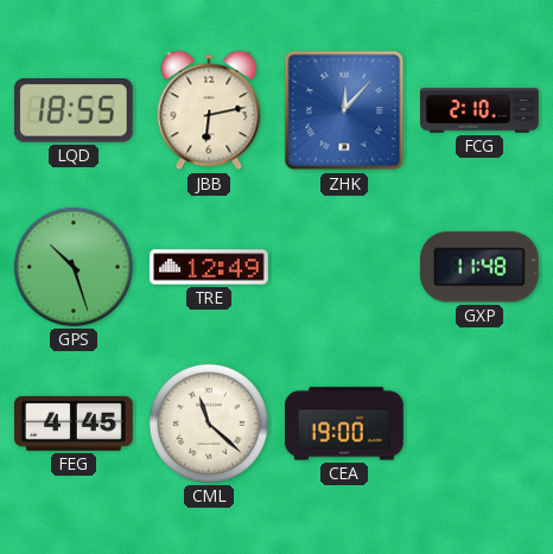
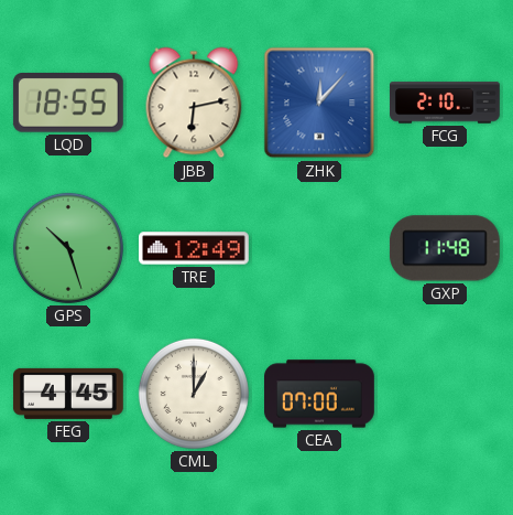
CML: 11:22 -> 1:00 (194, 394)
CEA: 19:00 -> 07:00 (320, 394)
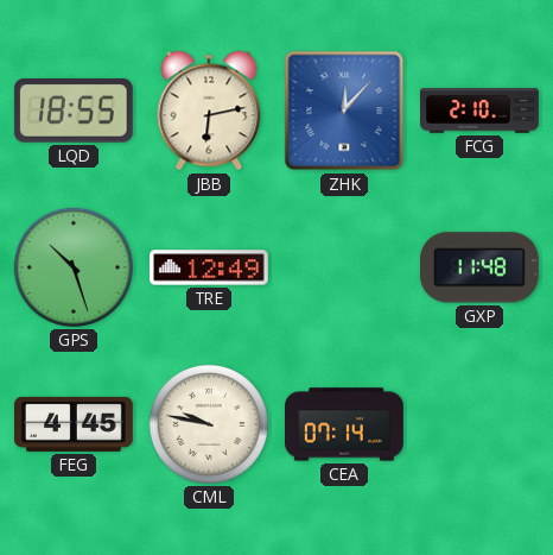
CML: 1:00 -> 9:47 (209, 424)
CEA: 07:00 -> 07:14 (345, 424)
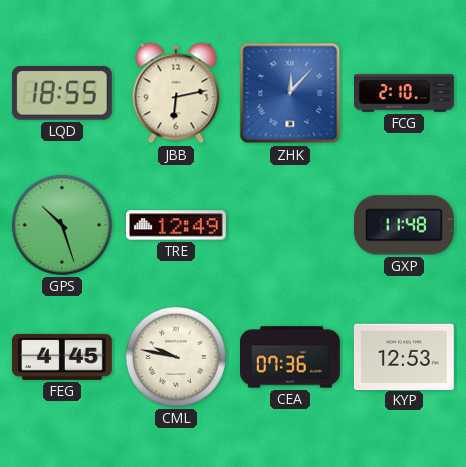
CEA: 07:14 -> 07:36 (291, 357)
KYP: none -> 12:53 (404, 356)
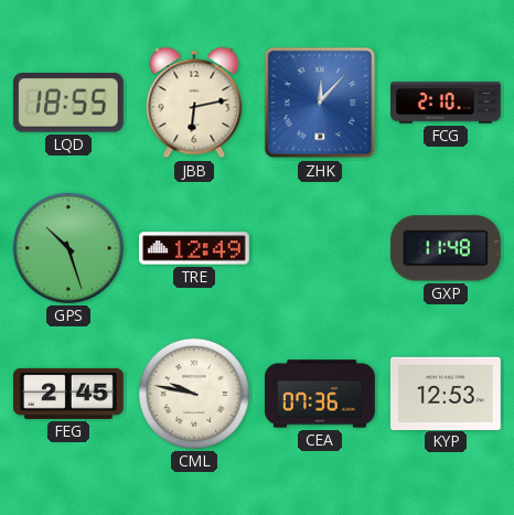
FEG: 4:45 -> 2:45 (68, 394)
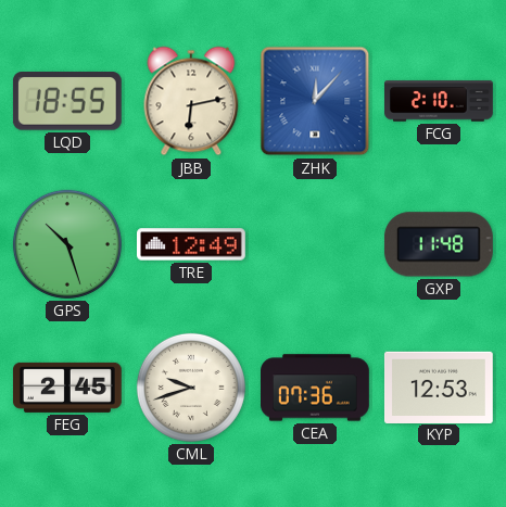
CML: 9:47 -> 9:42 (191, 388)
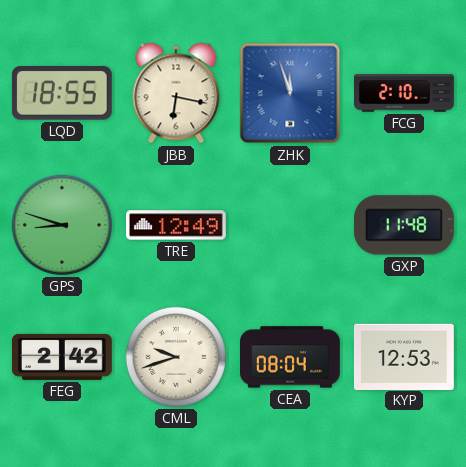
JBB: 6:13 -> 6:17 (176, 93)
ZHK: 12:07 -> 11:57 (290, 93)
GPS: 10:27 -> 8:48 (62, 225)
FEG: 2:45 -> 2:42 (62, 357)
CEA: 07:36 -> 08:04 (291, 357)
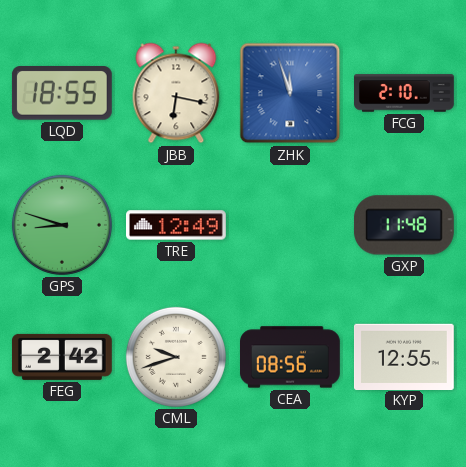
CEA: 08:04 -> 08:56 (291, 357)
KYP: 12:53 -> 12:55 (404, 356)
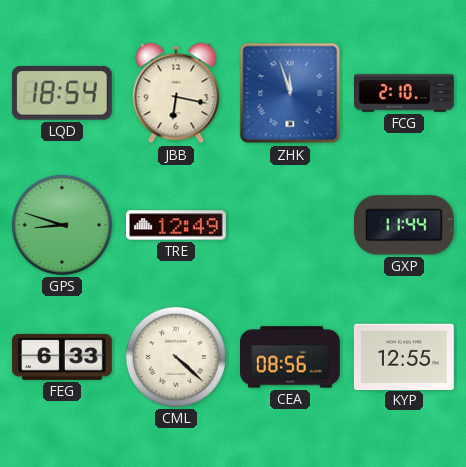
LQD: 18:55 -> 18:54 (62, 93)
GXP: 11:48 -> 11:44 (404, 225)
FEG: 2:42 -> 6:33 (62, 357)
CML: 9:42 -> 4:22 (176, 357)
